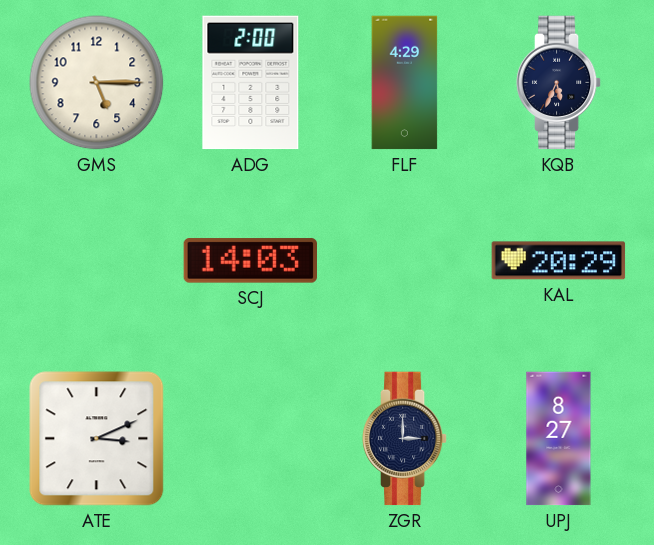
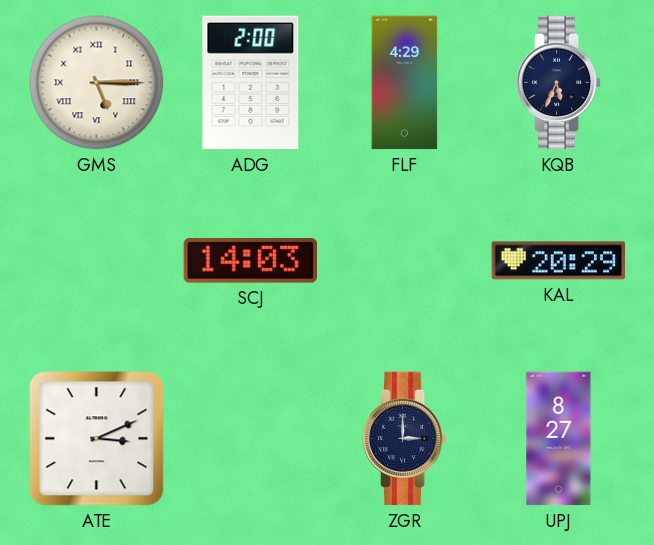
GMS numerals: Arabic -> Roman (97, 83)
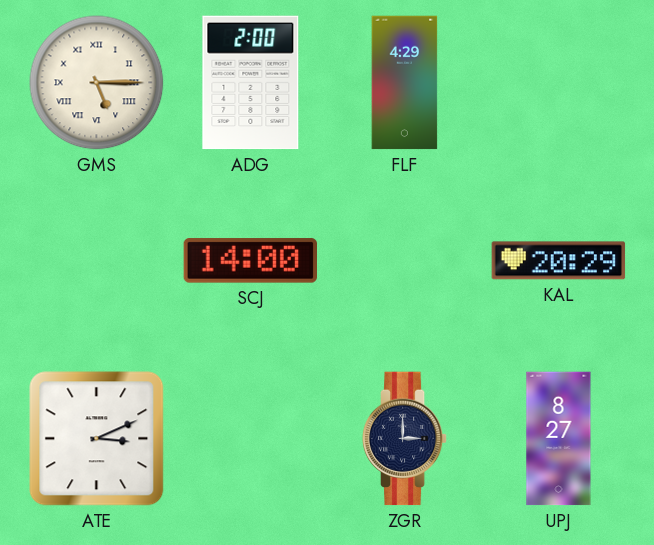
KQB: 5:34 -> none (559, 83)
SCJ: 14:03 -> 14:00 (250, 261)
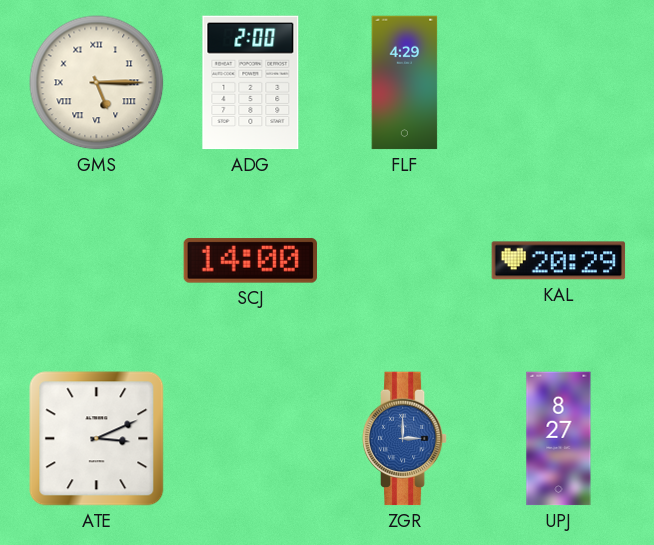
ZGR dial: navy -> blue (405, 439)
